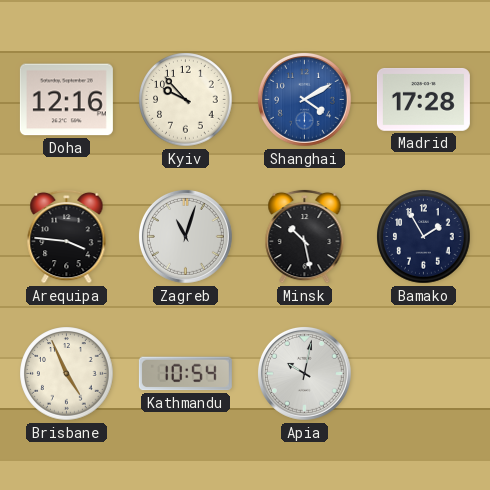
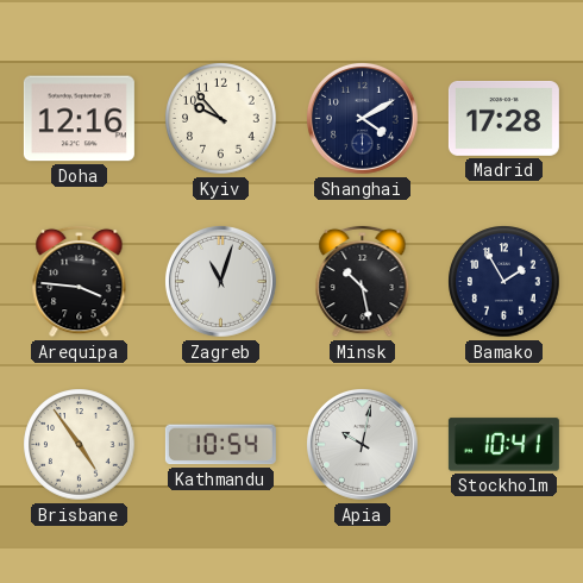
Shanghai dial: blue -> navy (363, 119)
Brisbane: 4:56 -> 4:54 (80, 445)
Stockholm: none -> 10:41 (503, 445)
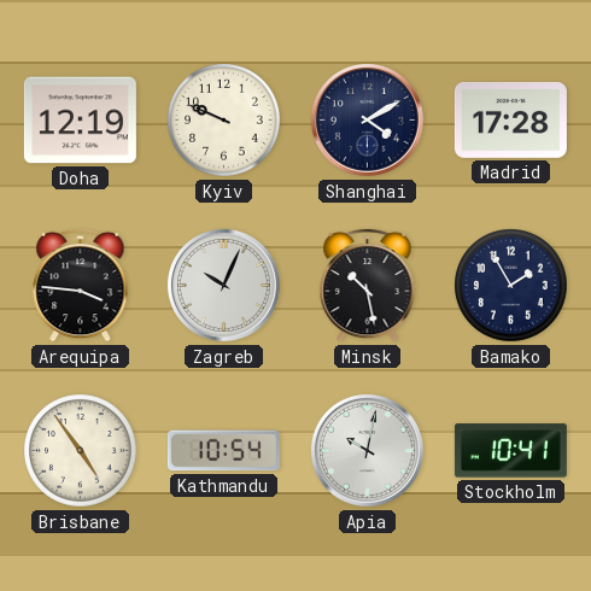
Doha: 12:16 -> 12:19 (80, 121)
Kyiv: 9:53 -> 9:49 (224, 121)
Zagreb: 11:03 -> 10:04 (224, 286)
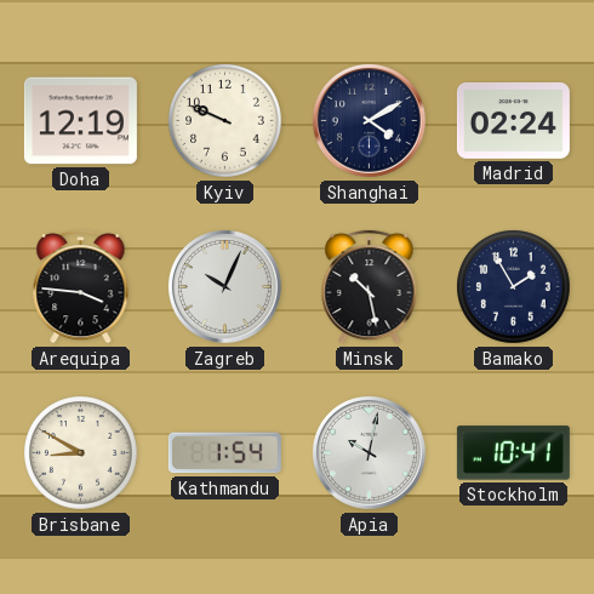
Madrid: 17:28 -> 02:24 (513, 120)
Brisbane: 4:54 -> 8:50 (81, 453)
Kathmandu: 10:54 -> 1:54 (224, 453)
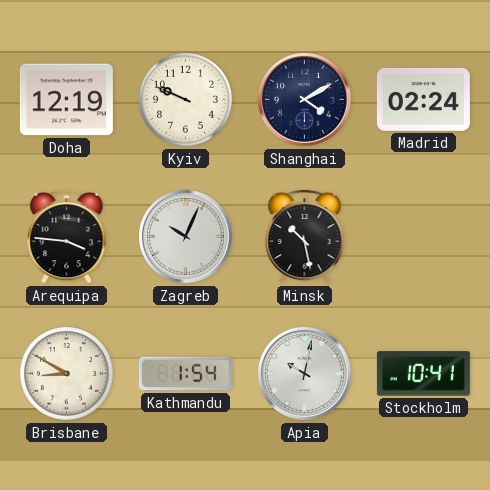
Bamako: 1:55 -> none (514, 287)
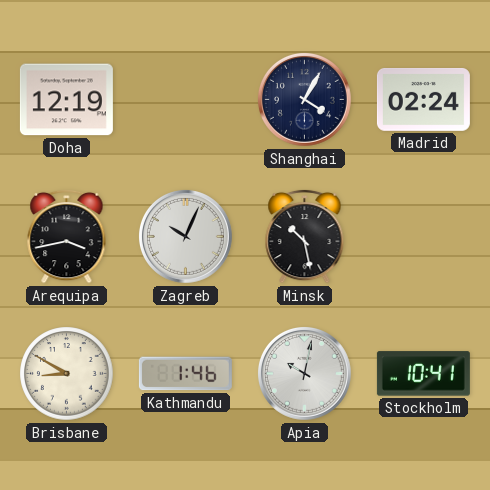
Kyiv: 9:49 -> none (186, 100)
Shanghai: 4:10 -> 4:05 (305, 100)
Arequipa: 3:46 -> 3:43 (67, 236)
Kathmandu: 1:54 -> 1:46 (185, 374)
